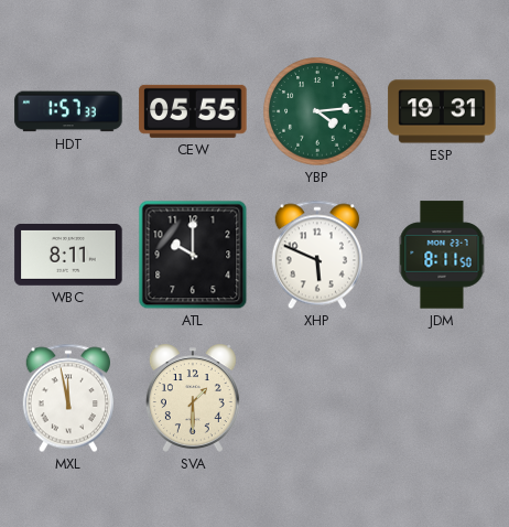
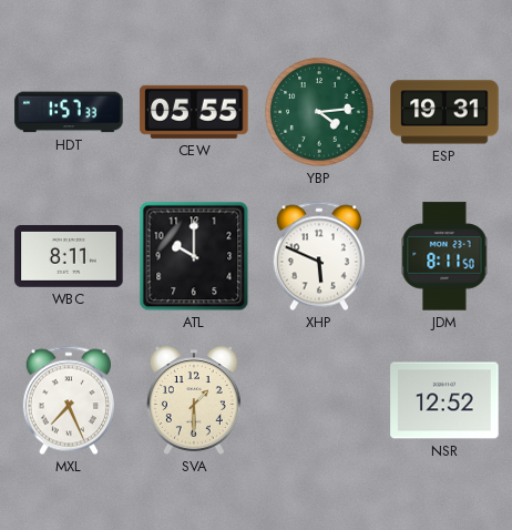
MXL: 11:58 -> 7:26 (69, 400)
NSR: none -> 12:52 (444, 400)
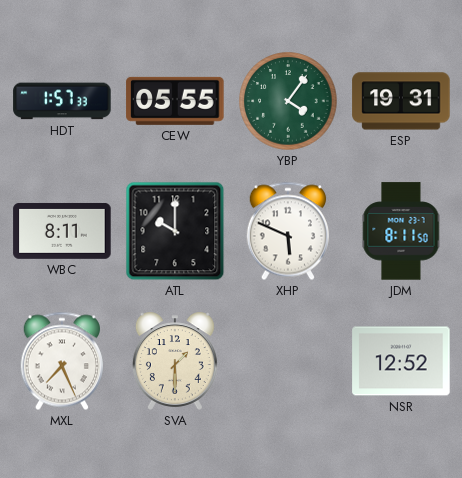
YBP: 4:14 -> 4:06 (288, 101)
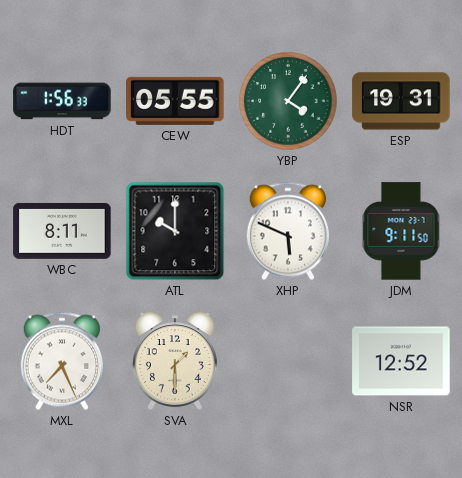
HDT: 1:57 -> 1:56 (62, 101)
JDM: 8:11 -> 9:11 (401, 231)
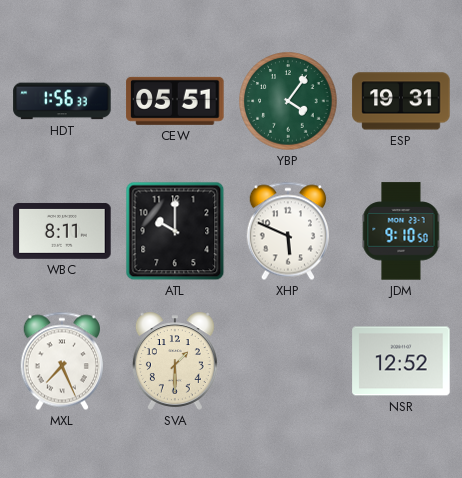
CEW: 05:55 -> 05:51 (175, 101)
JDM: 9:11 -> 9:10 (401, 231)
